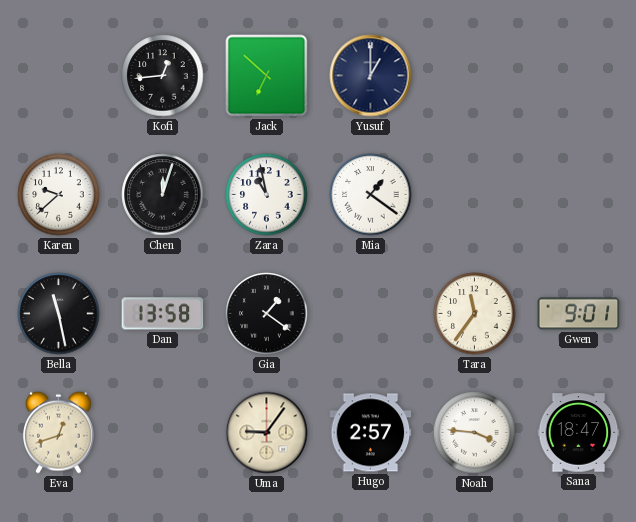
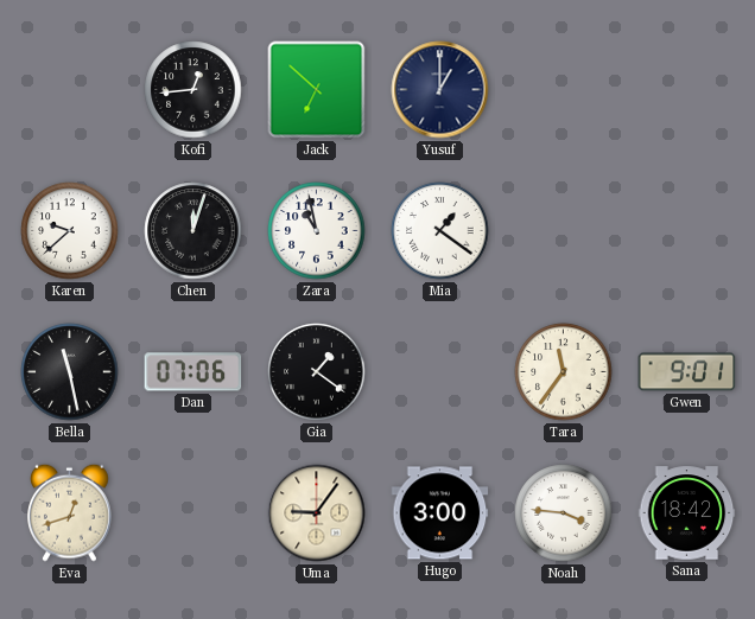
Dan: 13:58 -> 07:06 (193, 372)
Hugo: 2:57 -> 3:00 (440, 513)
Sana: 18:47 -> 18:42 (687, 513)
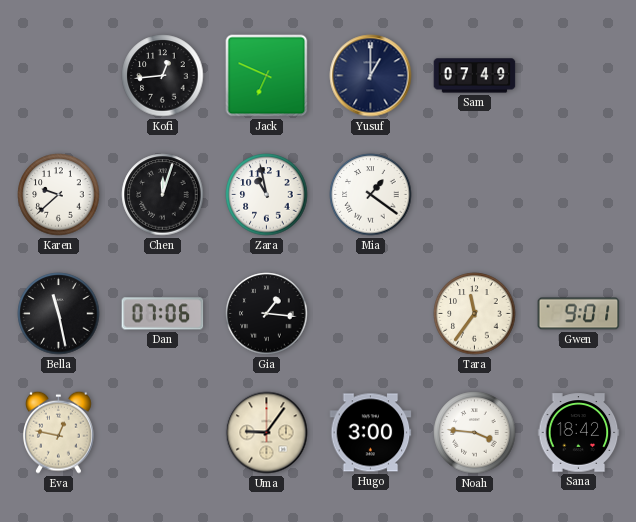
Jack: 6:52 -> 6:49 (267, 76)
Sam: none -> 07:49 (475, 76)
Gia: 1:21 -> 1:16 (267, 314)
Eva: 12:42 -> 12:47 (59, 432)
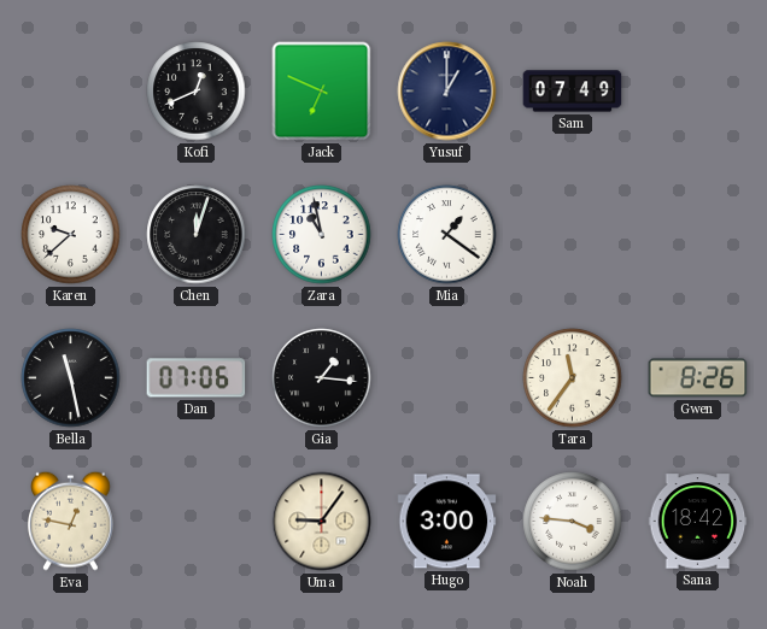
Kofi: 12:44 -> 12:41 (197, 92)
Gwen: 9:01 -> 8:26 (698, 378)
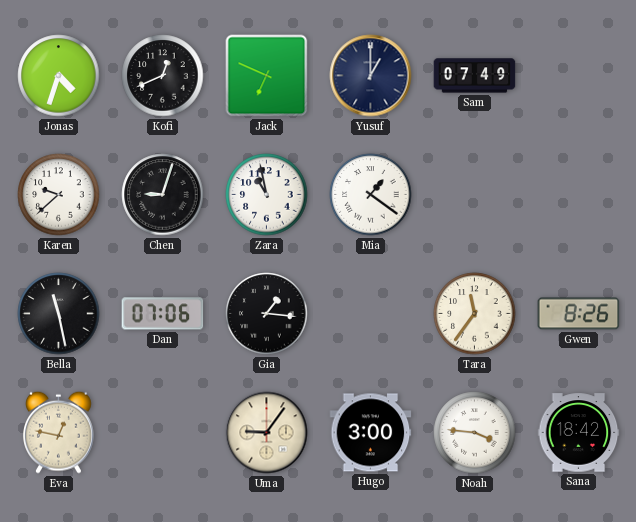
Jonas: none -> 4:33 (59, 76)
Chen: 12:03 -> 9:03 (163, 195)
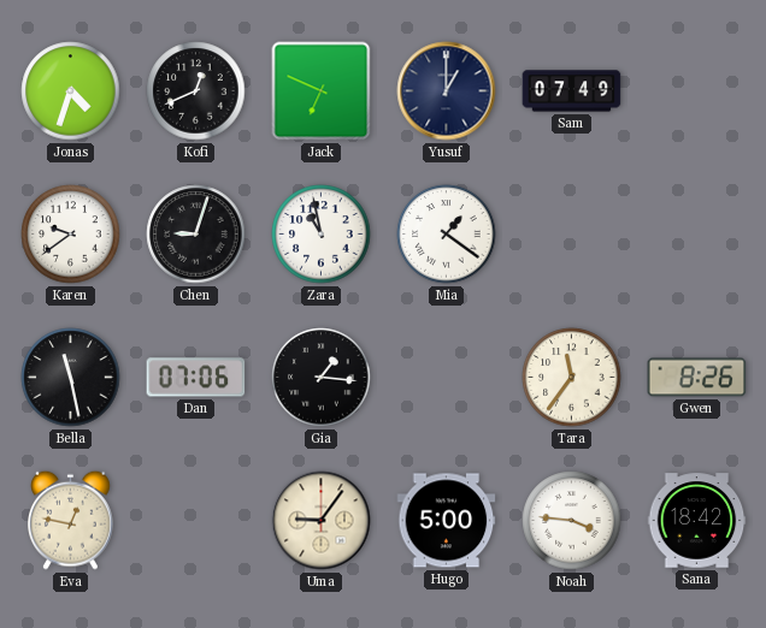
Karen: 9:38 -> 9:39 (71, 235)
Hugo: 3:00 -> 5:00 (447, 521)
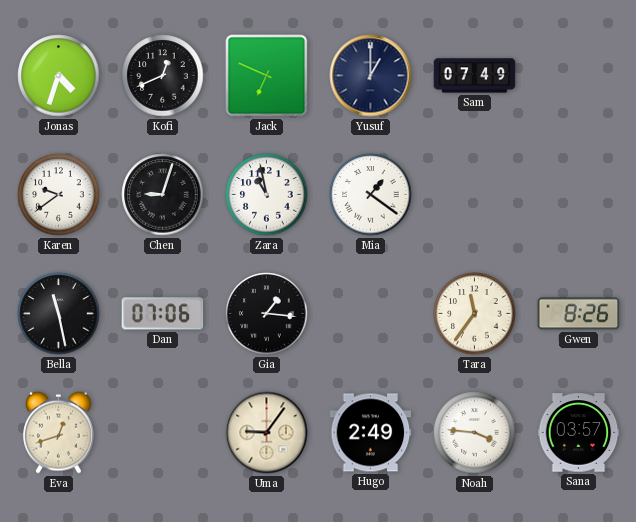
Eva: 12:47 -> 12:42 (59, 432)
Hugo: 5:00 -> 2:49 (371, 433)
Sana: 18:42 -> 03:57 (579, 433)
